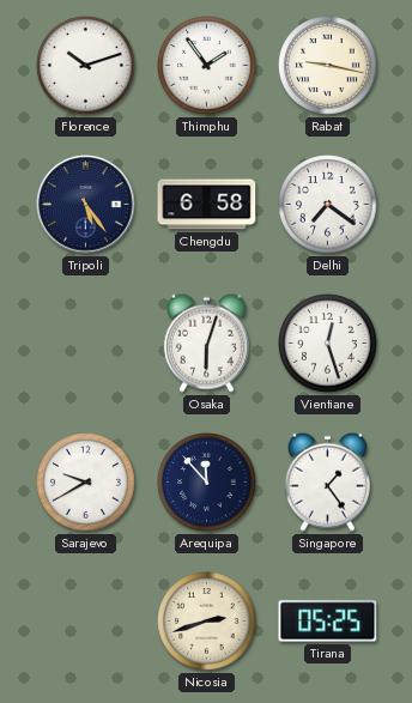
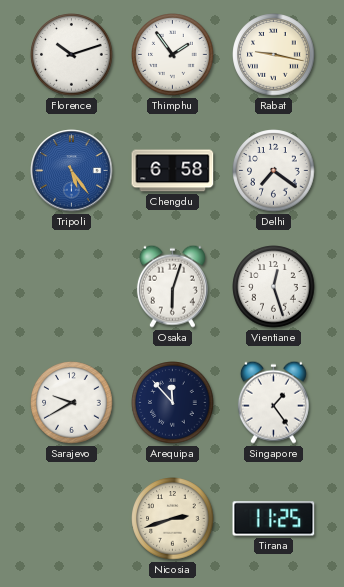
Tripoli dial: navy -> blue (72, 171)
Tirana: 05:25 -> 11:25 (274, 519)
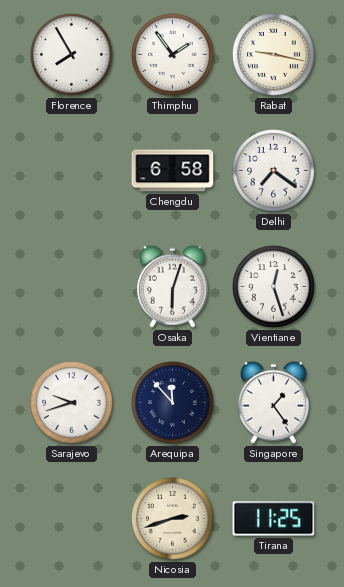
Florence: 10:12 -> 7:55 (72, 55)
Tripoli: 5:24 -> none (72, 171)
Sarajevo: 9:40 -> 9:42 (72, 403)
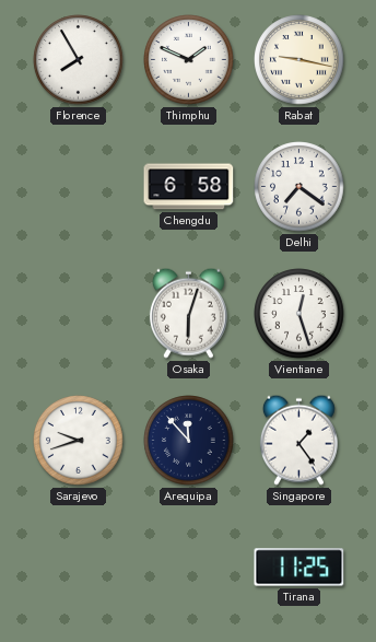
Thimphu: 1:54 -> 1:49 (189, 60)
Nicosia: 2:42 -> none (173, 519)
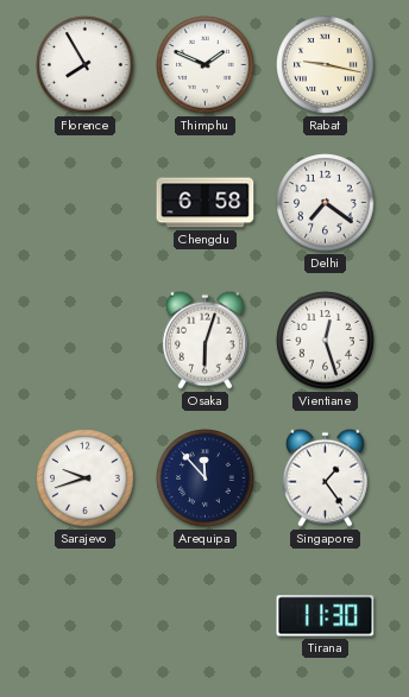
Tirana: 11:25 -> 11:30 (326, 616)
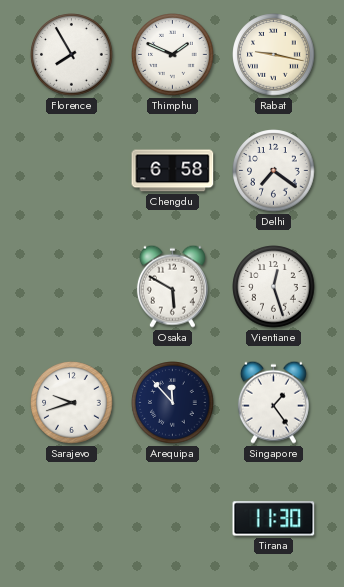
Osaka: 6:03 -> 5:50 (172, 286)
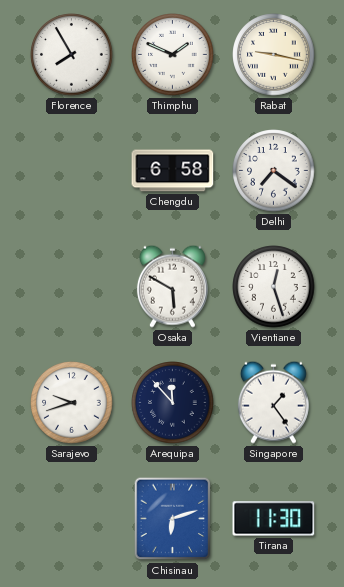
Chisinau: none -> 6:12 (173, 519)
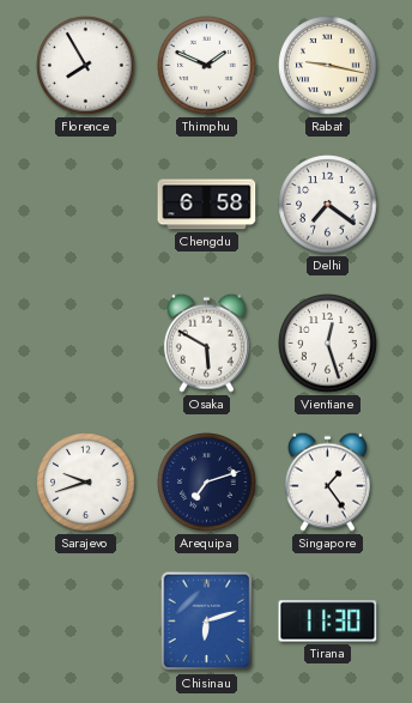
Arequipa: 11:53 -> 7:12 (207, 483)
